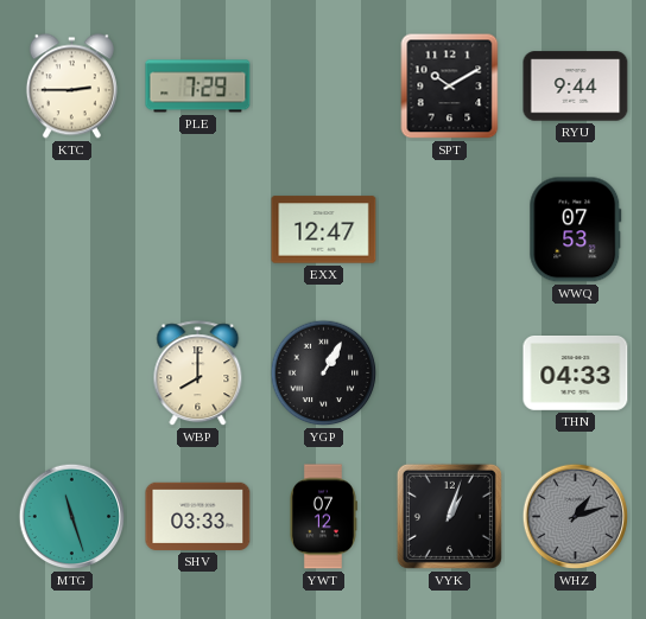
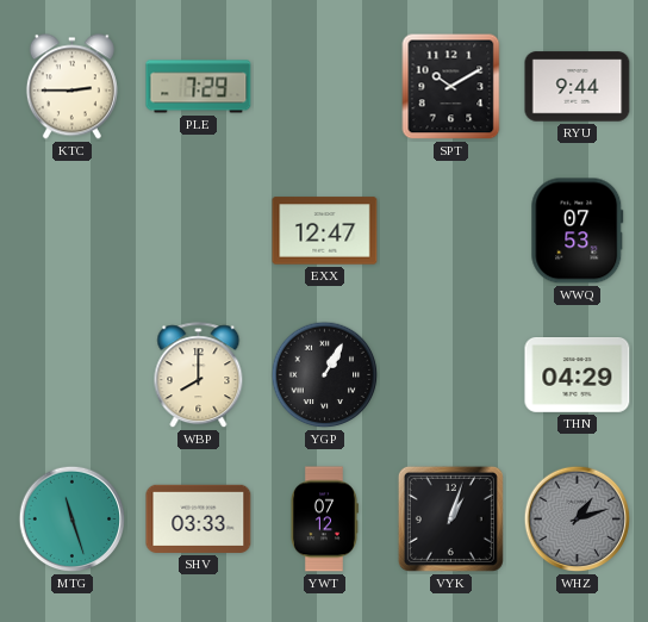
THN: 04:33 -> 04:29 (578, 375)
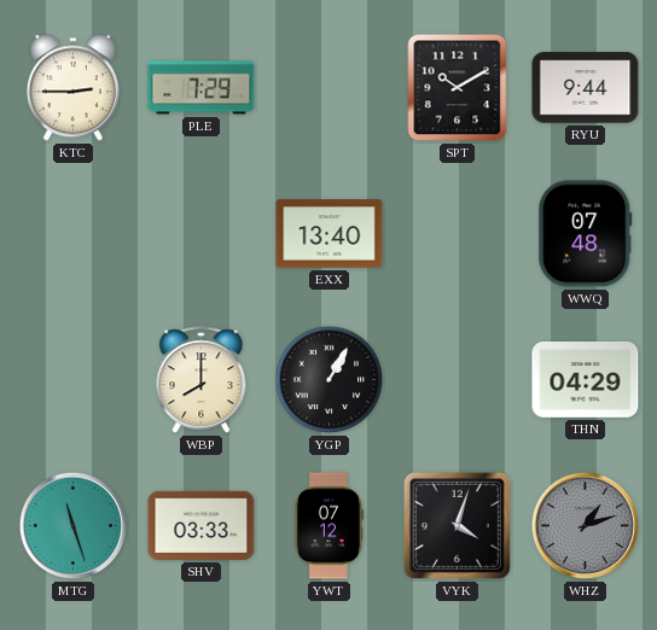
EXX: 12:47 -> 13:40 (330, 234)
WWQ: 07:53 -> 07:48 (586, 234)
VYK: 1:03 -> 4:03 (457, 525)
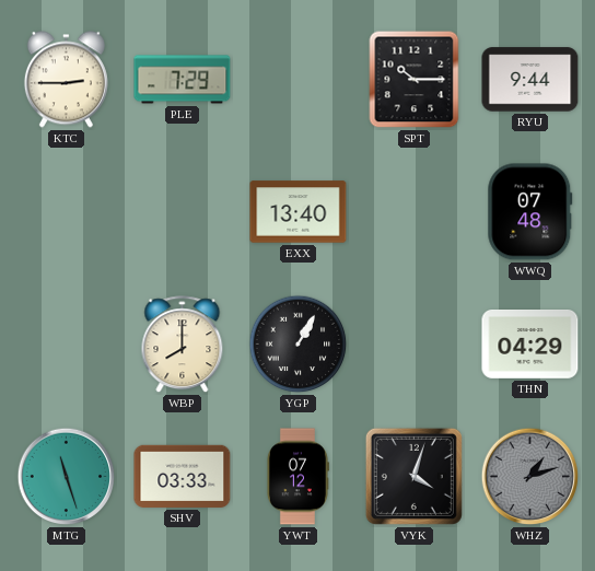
SPT: 10:10 -> 10:15 (415, 80)
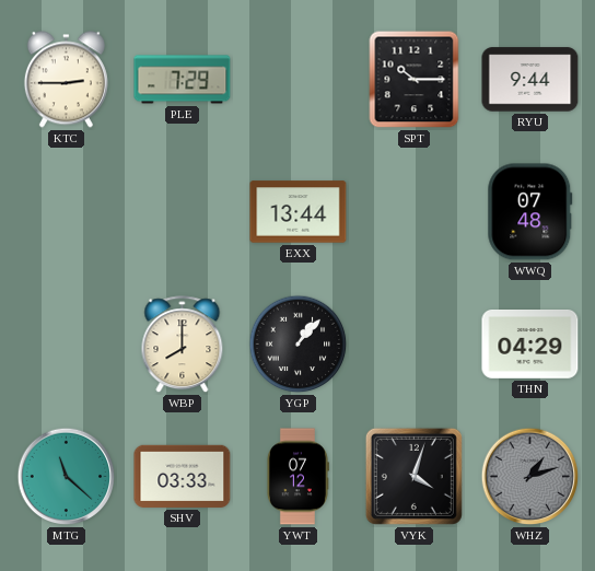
EXX: 13:40 -> 13:44 (299, 212)
YGP: 1:05 -> 1:07 (299, 345)
MTG: 11:27 -> 11:22 (67, 477)
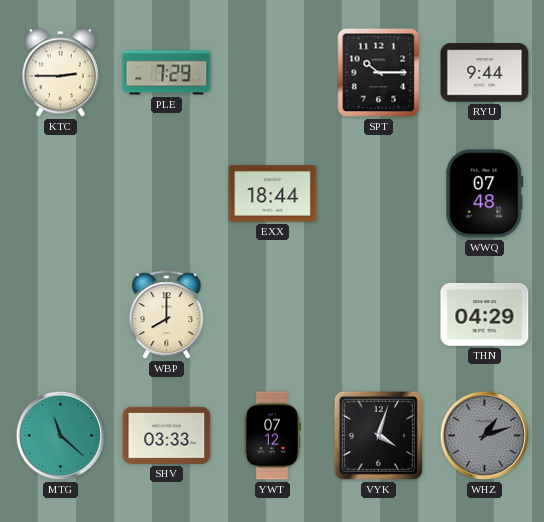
EXX: 13:44 -> 18:44 (273, 194)
YGP: 1:07 -> none (299, 345)
